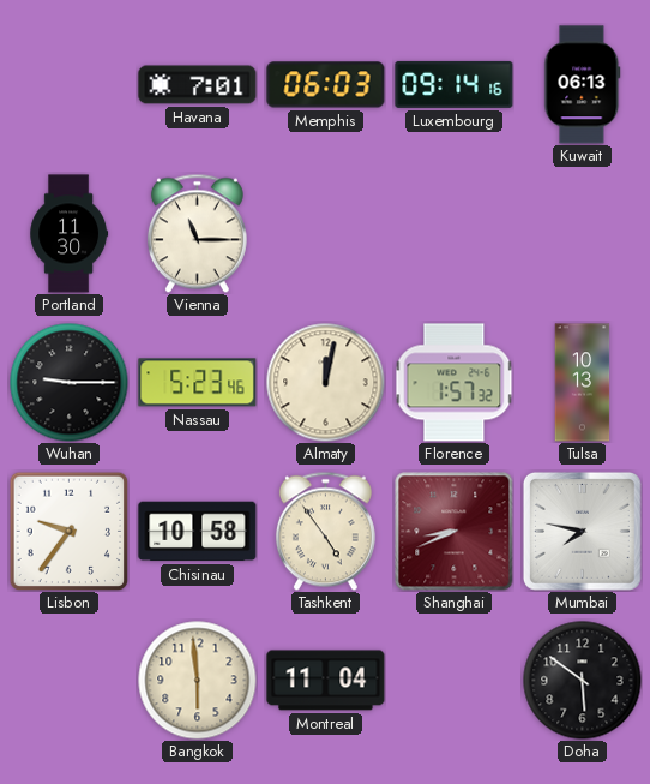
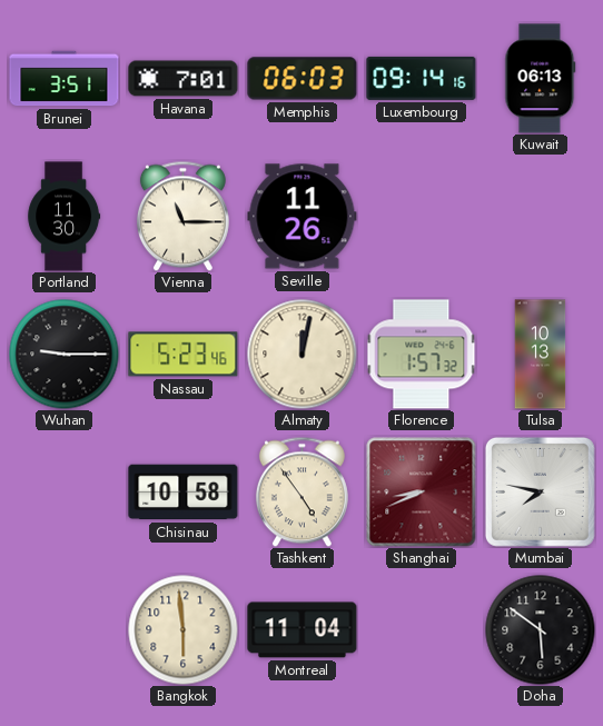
Brunei: none -> 3:51 (65, 79)
Seville: none -> 11:26 (303, 217)
Lisbon: 9:36 -> none (68, 531)
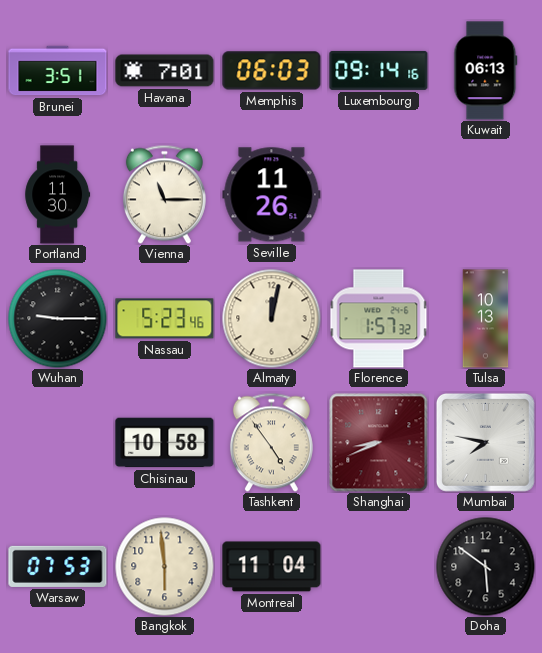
Warsaw: none -> 07:53 (58, 566)
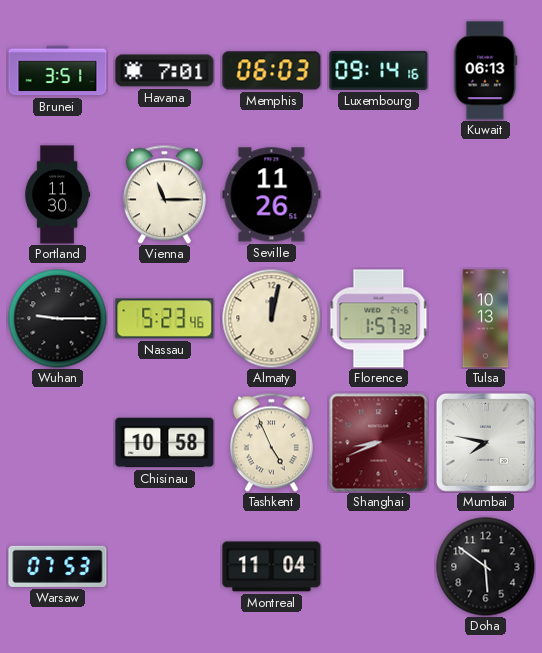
Tashkent: 4:54 -> 4:56 (271, 442)
Bangkok: 5:59 -> none (165, 567)
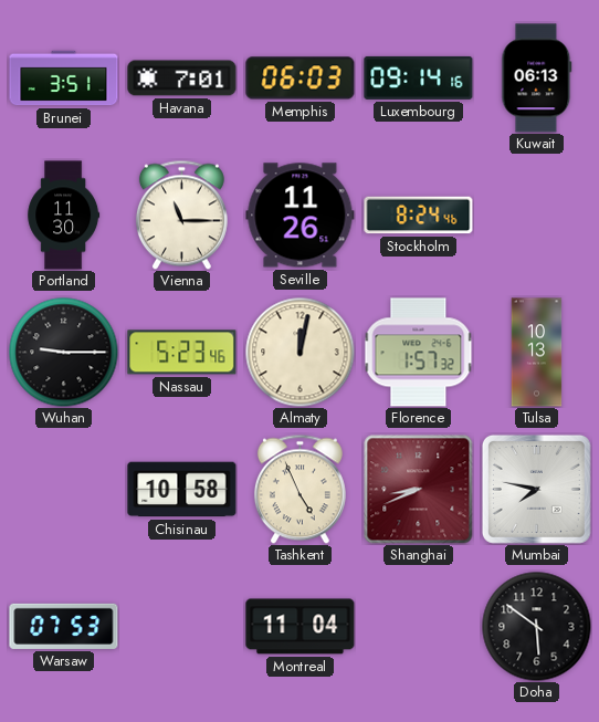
Stockholm: none -> 8:24 (419, 216)
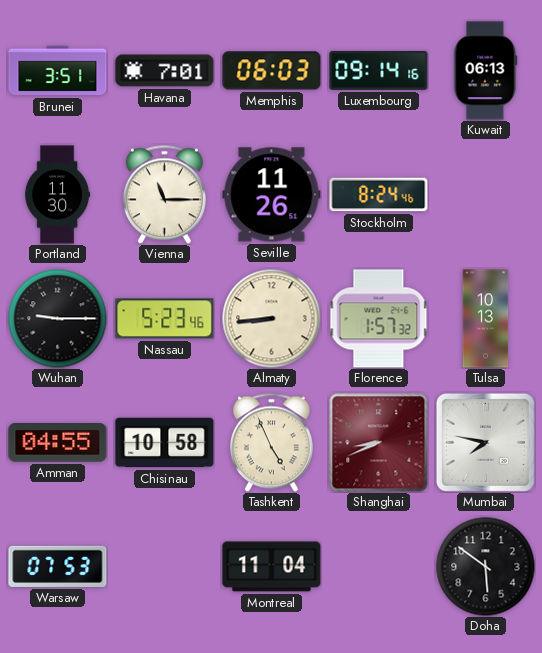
Almaty: 12:02 -> 8:44 (272, 319)
Amman: none -> 04:55 (58, 443)
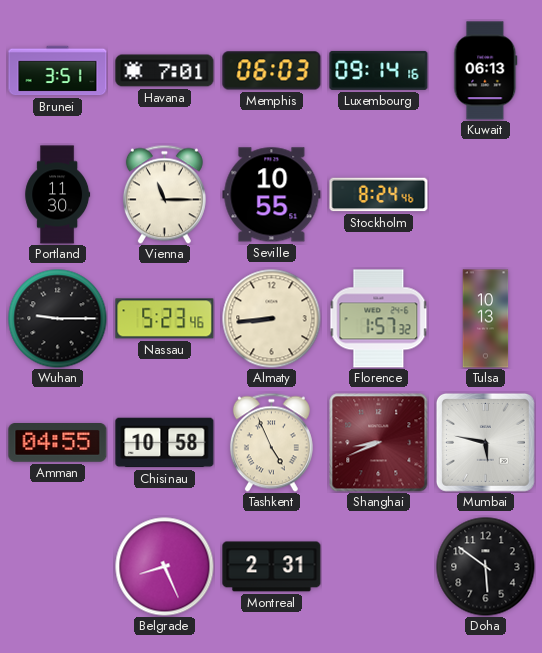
Seville: 11:26 -> 10:55 (272, 195)
Mumbai: 7:47 -> 5:47 (485, 442)
Warsaw: 07:53 -> none (58, 566)
Belgrade: none -> 8:26 (165, 567)
Montreal: 11:04 -> 2:31 (272, 567)
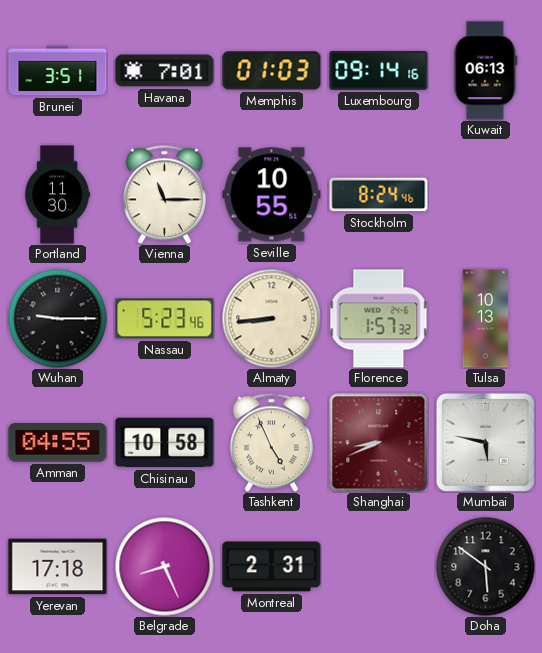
Memphis: 06:03 -> 01:03 (272, 71)
Yerevan: none -> 17:18 (58, 567)
